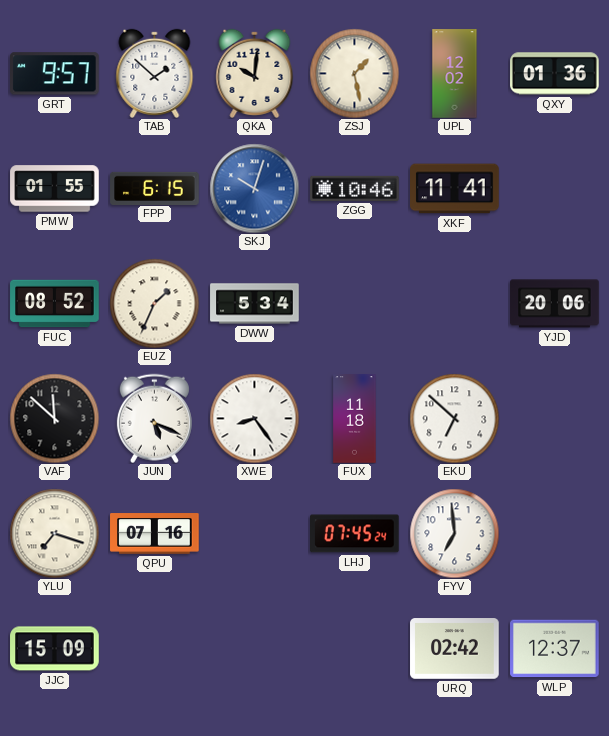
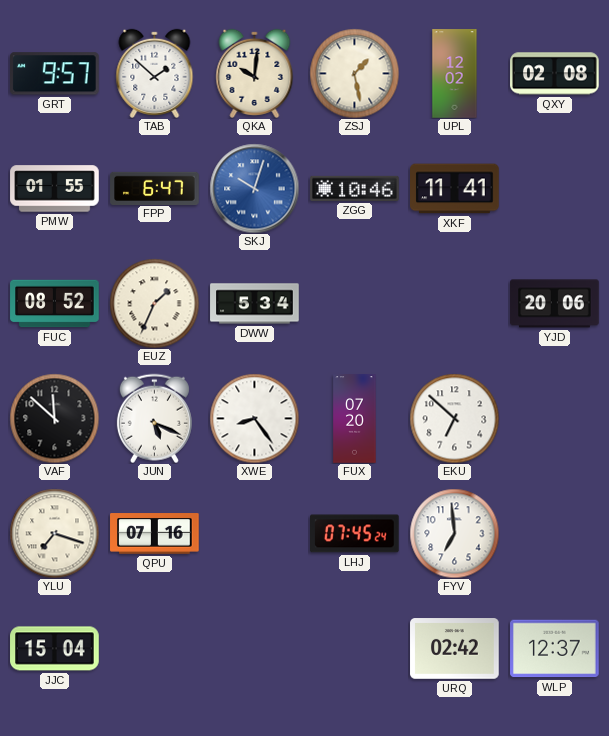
QXY: 01:36 -> 02:08 (555, 74)
FPP: 6:15 -> 6:47 (155, 188)
FUX: 11:18 -> 07:20 (355, 419)
JJC: 15:09 -> 15:04 (55, 649)
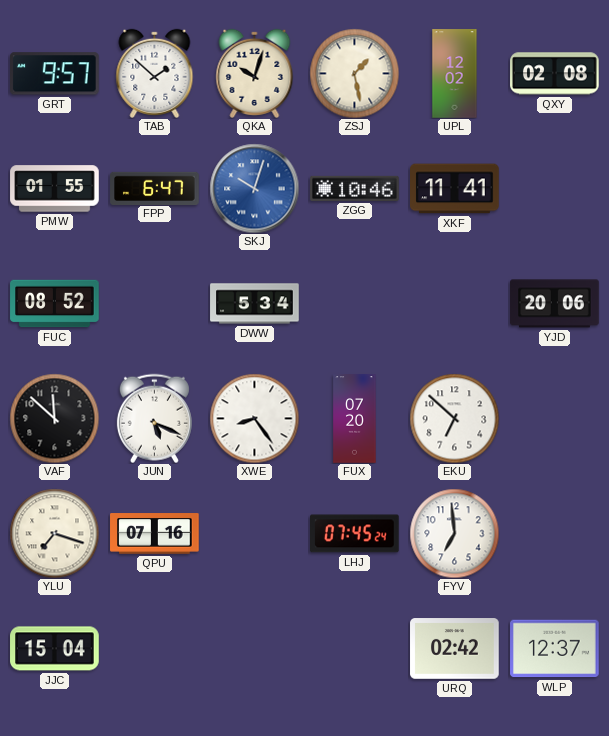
QKA: 10:01 -> 10:03 (255, 73)
EUZ: 1:34 -> none (154, 303)
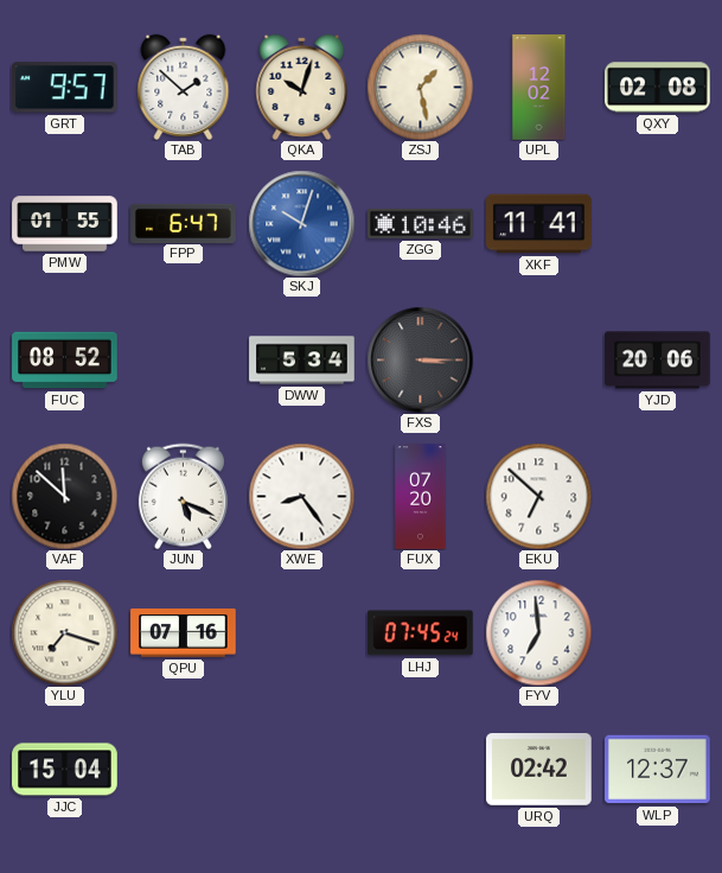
FXS: none -> 3:15 (420, 359)
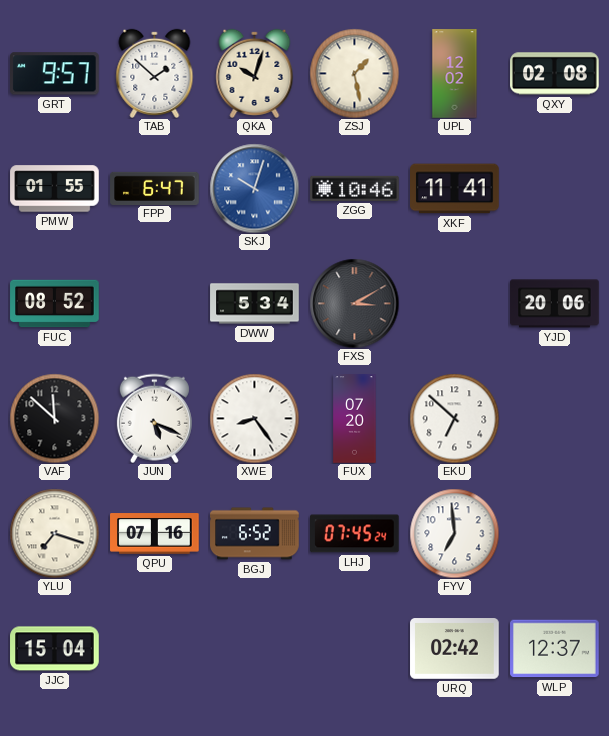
FXS: 3:15 -> 3:10 (354, 303)
BGJ: none -> 6:52 (255, 534)
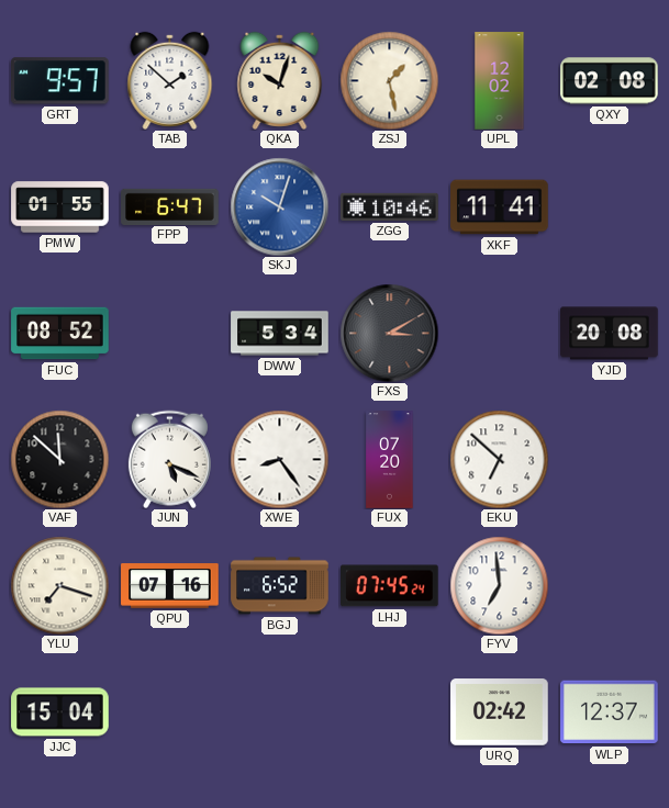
YJD: 20:06 -> 20:08 (610, 334)
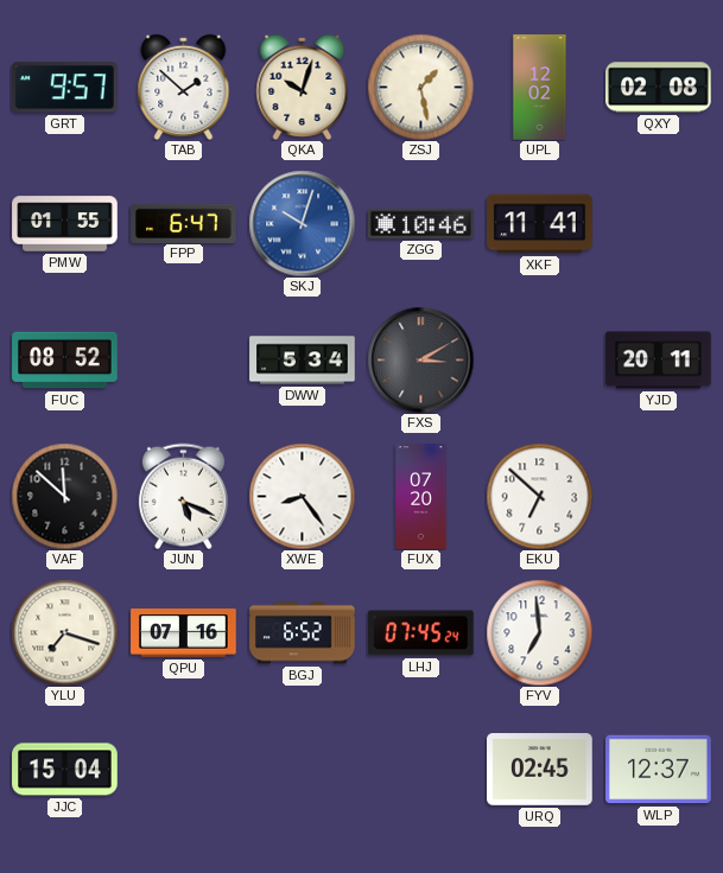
YJD: 20:08 -> 20:11 (659, 361)
URQ: 02:42 -> 02:45 (540, 770)
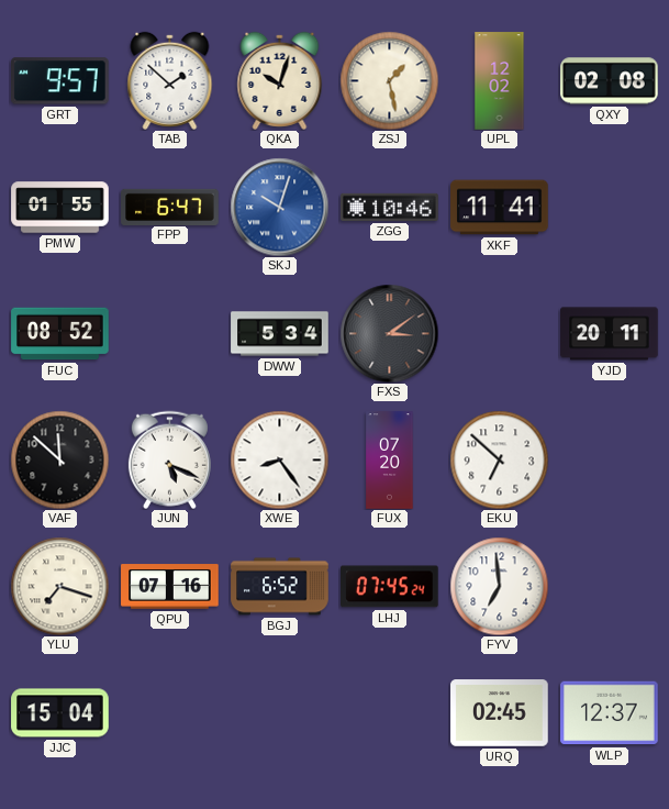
FXS: 3:10 -> 3:09 (389, 333)
